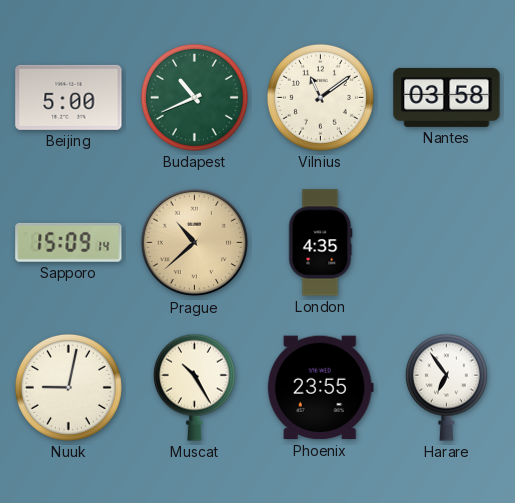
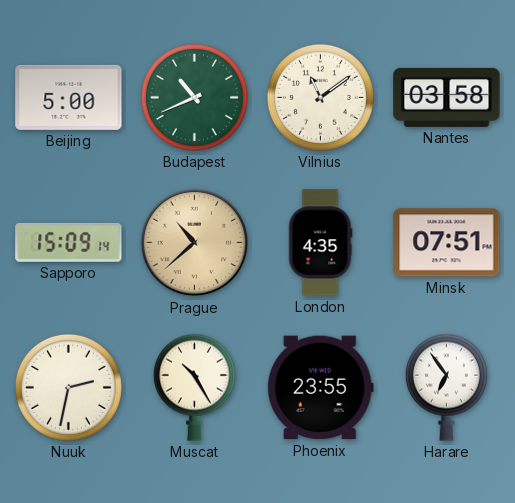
Minsk: none -> 07:51 (447, 243)
Nuuk: 9:02 -> 2:32 (68, 387)
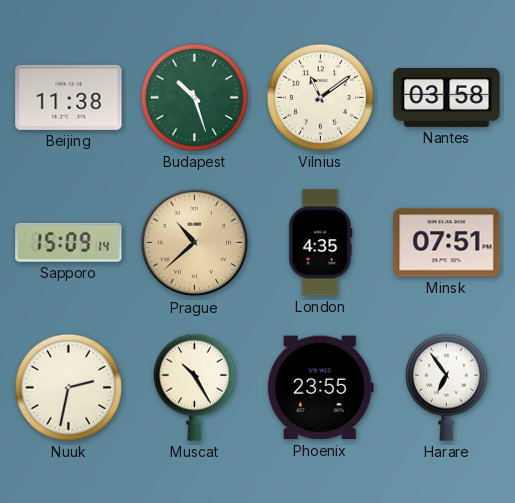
Beijing: 5:00 -> 11:38 (69, 97)
Budapest: 10:41 -> 10:27 (194, 97)
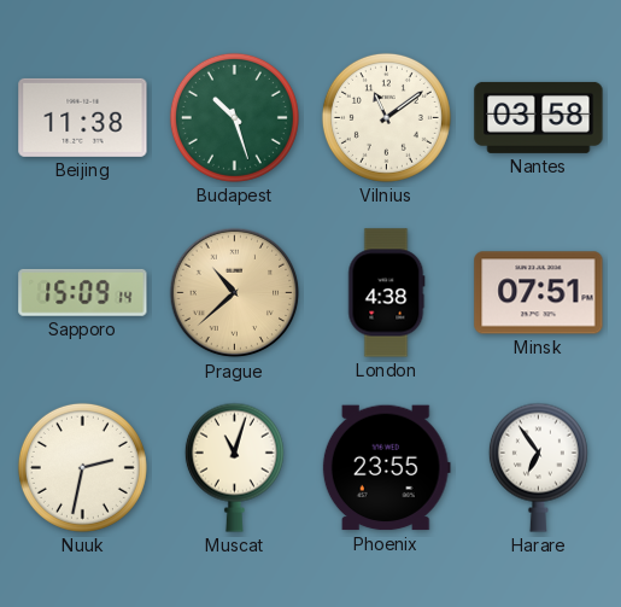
London: 4:35 -> 4:38 (387, 293)
Muscat: 10:25 -> 11:03 (234, 467)
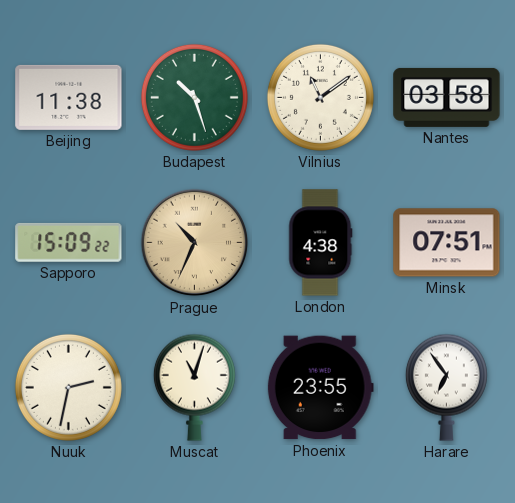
Sapporo: 15:09:14 -> 15:09:22 (69, 242)
Prague: 10:38 -> 10:34 (195, 243)
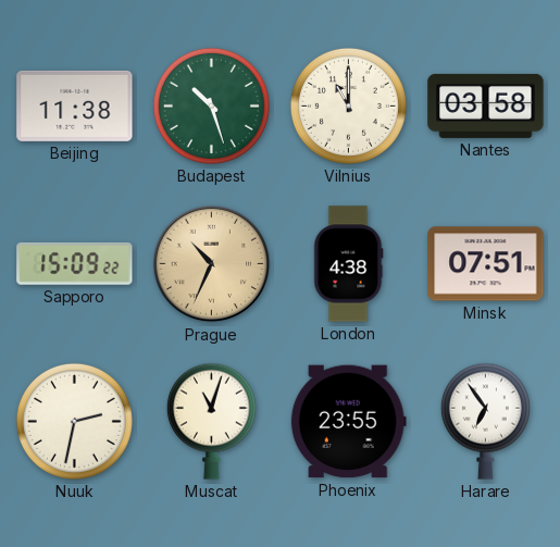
Vilnius: 11:09 -> 11:00 (348, 105)
